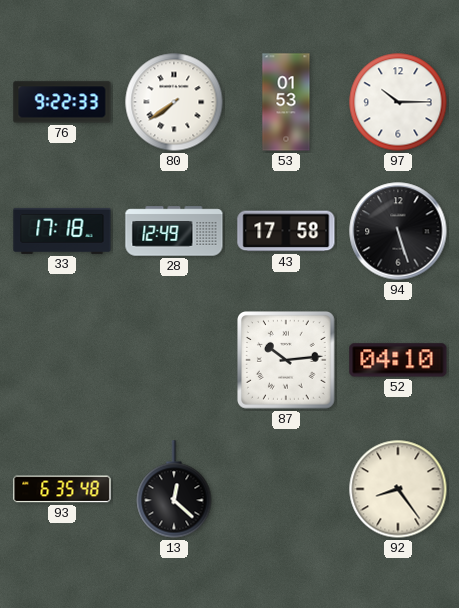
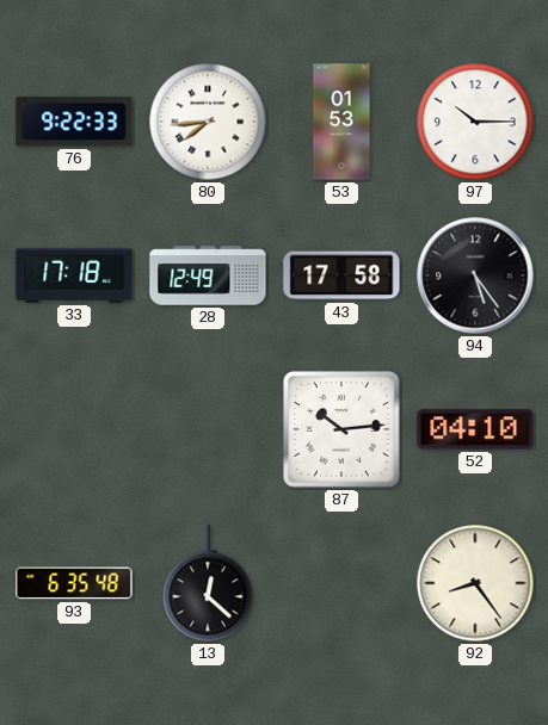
80: 7:39 -> 7:44 (208, 122)
94: 5:27 -> 5:24 (475, 275)
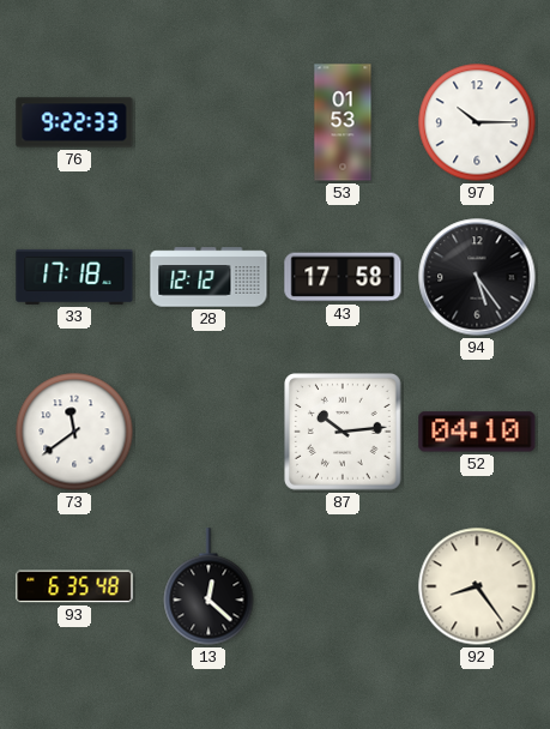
80: 7:44 -> none (208, 122)
28: 12:49 -> 12:12 (208, 277)
73: none -> 11:39 (74, 432)
